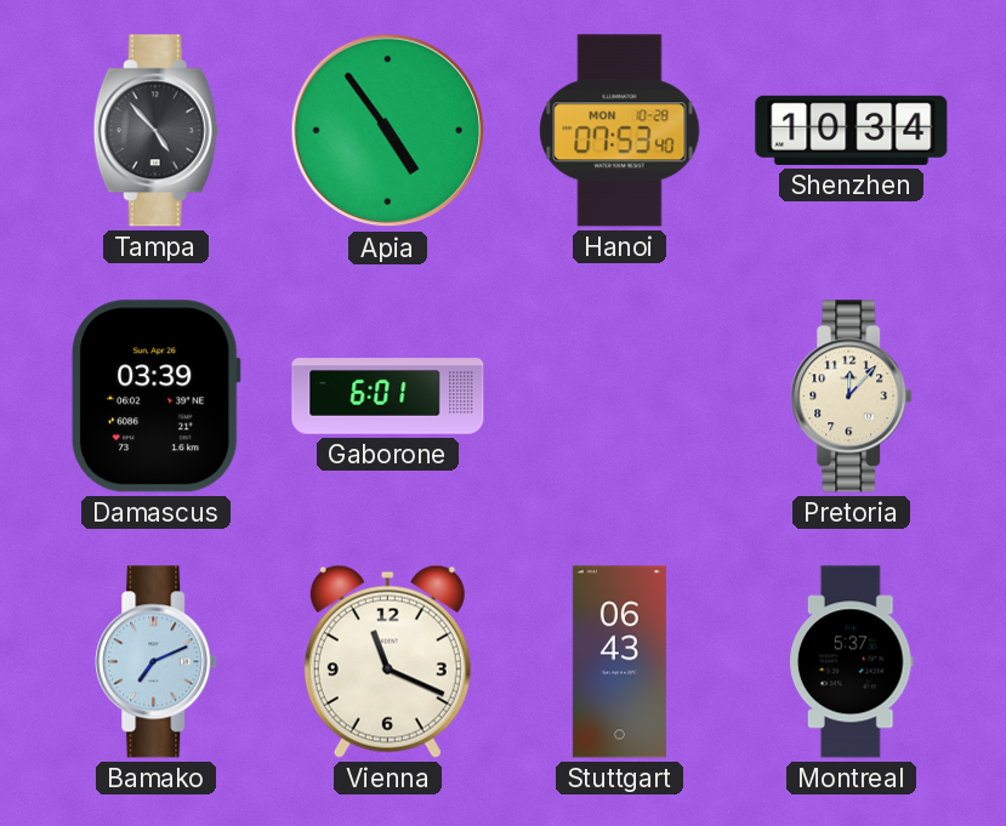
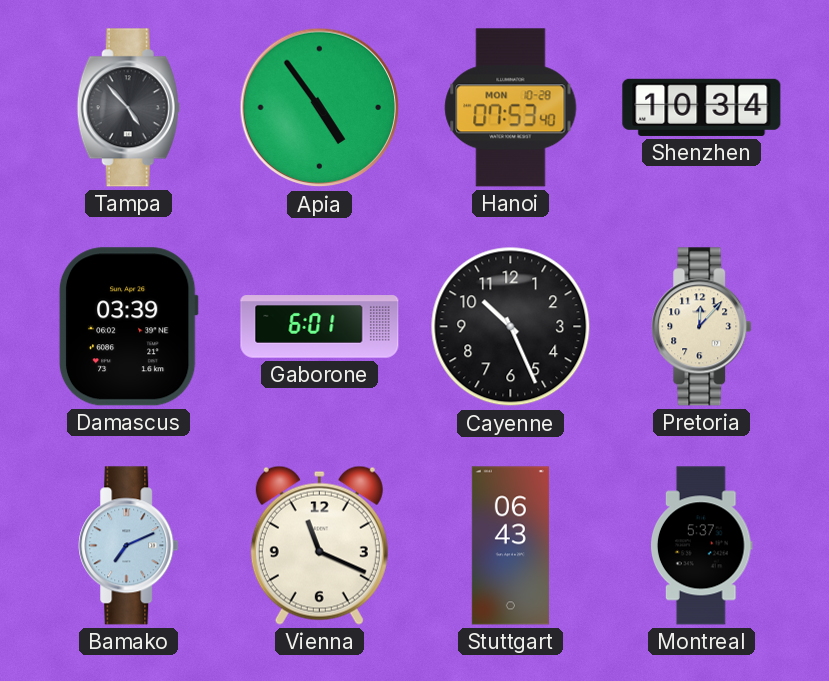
Cayenne: none -> 10:26 (511, 327)
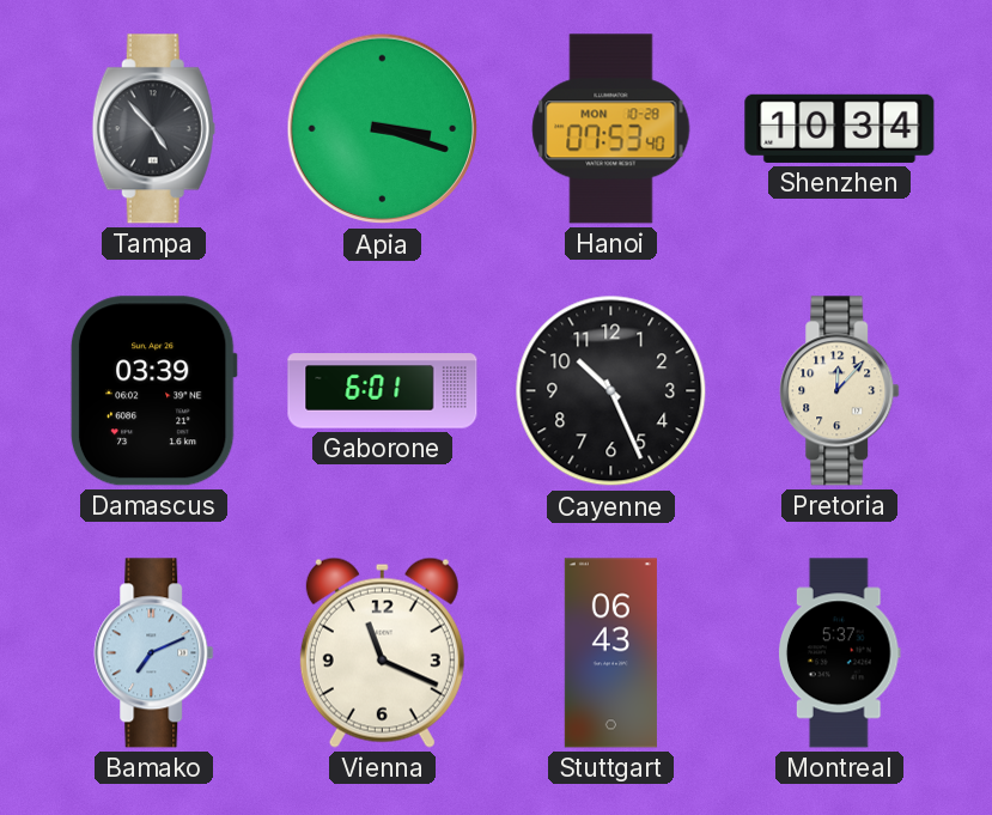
Apia: 4:54 -> 3:18 (383, 129)
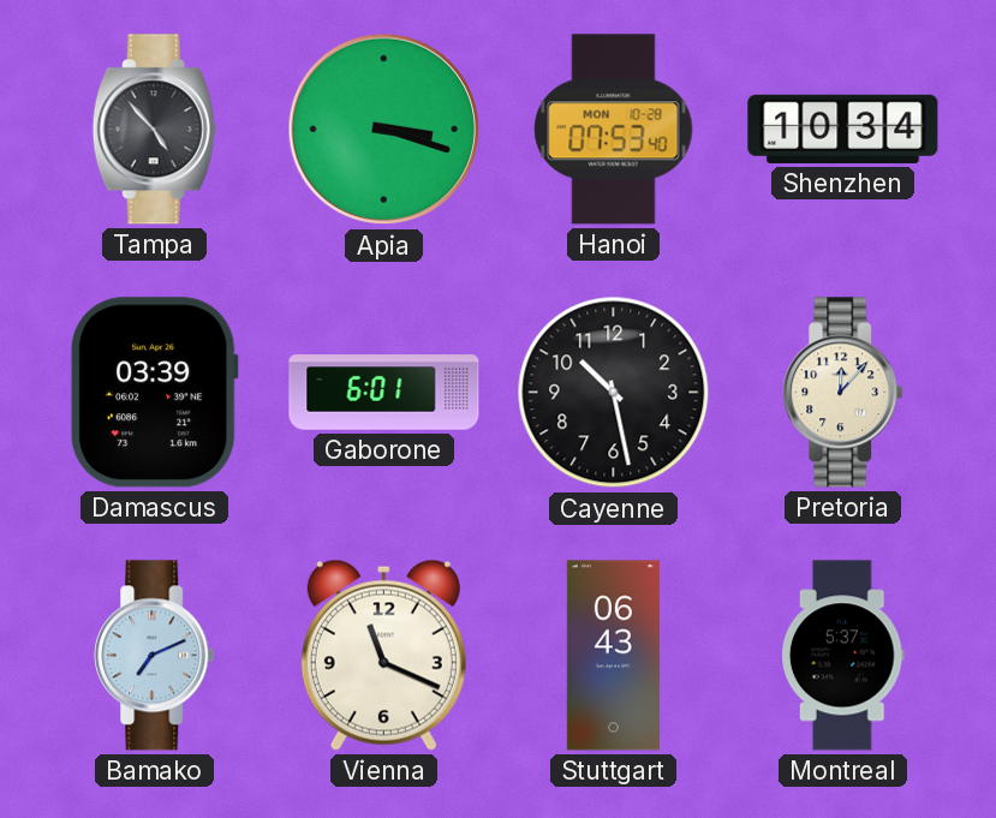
Cayenne: 10:26 -> 10:28 (614, 393)
